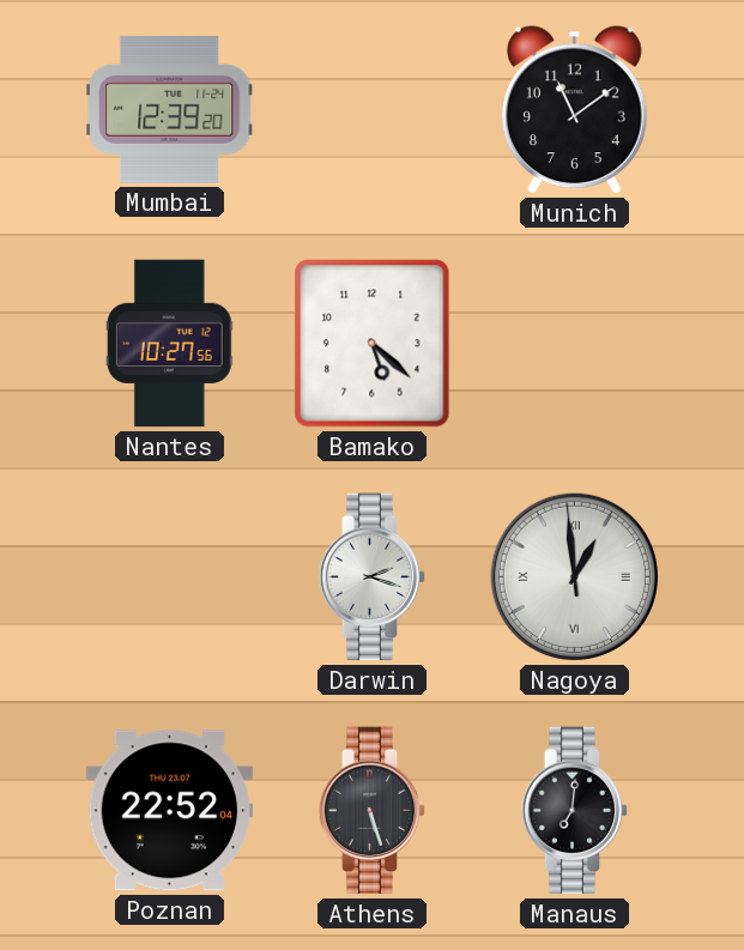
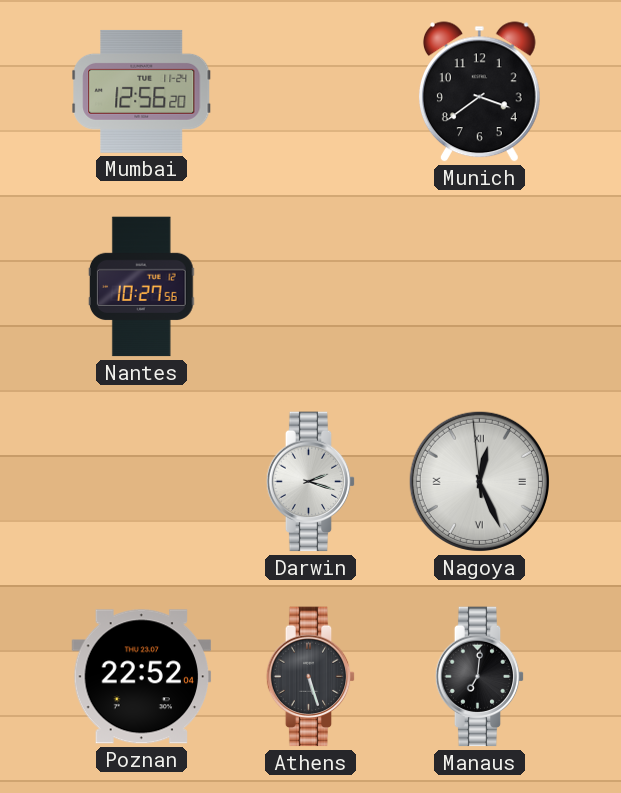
Mumbai: 12:39 -> 12:56 (142, 91)
Munich: 11:09 -> 3:39 (479, 92)
Bamako: 5:22 -> none (373, 344)
Nagoya: 12:58 -> 12:25 (479, 481)
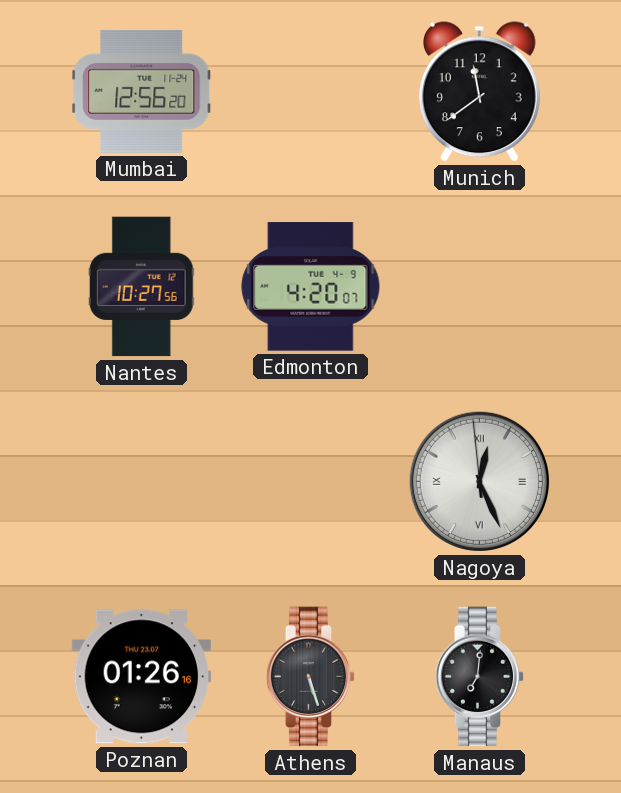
Munich: 3:39 -> 11:39 (479, 92)
Edmonton: none -> 4:20 (311, 287)
Darwin: 2:18 -> none (311, 482)
Poznan: 22:52 -> 01:26 (142, 677)
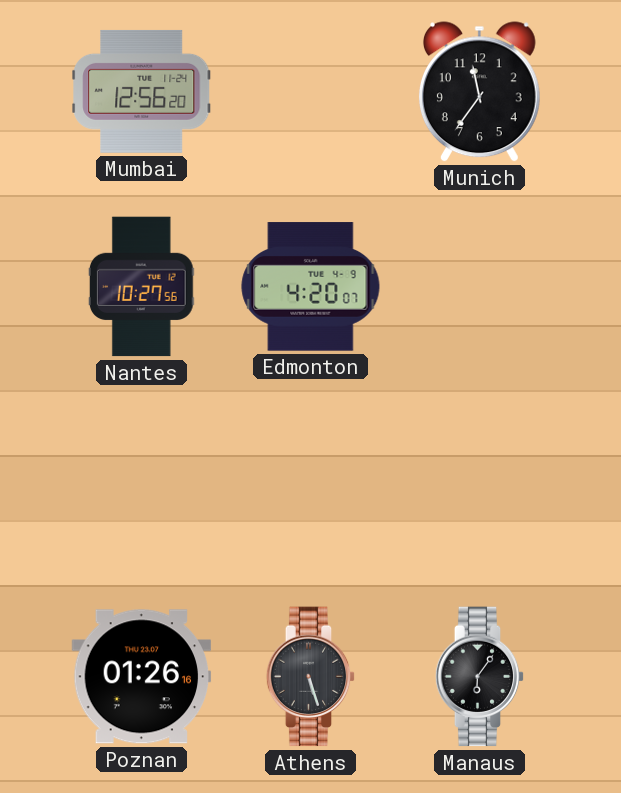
Munich: 11:39 -> 11:36 (479, 92)
Nagoya: 12:25 -> none (479, 481)
Manaus: 7:01 -> 6:06 (480, 677)
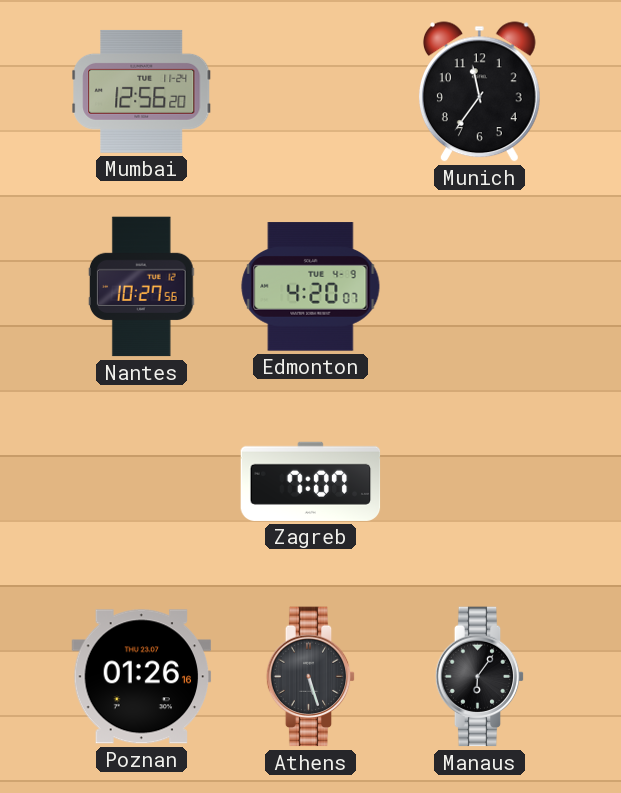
Zagreb: none -> 7:07 (311, 481)
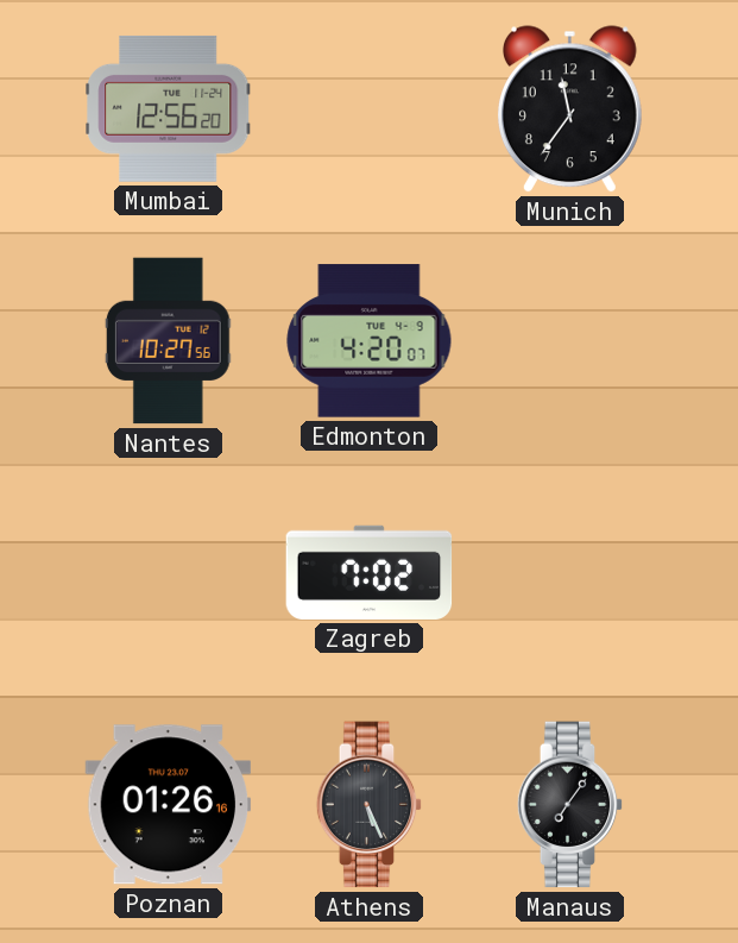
Zagreb: 7:07 -> 7:02 (370, 572)
Athens: 5:27 -> 5:26 (370, 805)
Manaus: 6:06 -> 7:06 (570, 805)
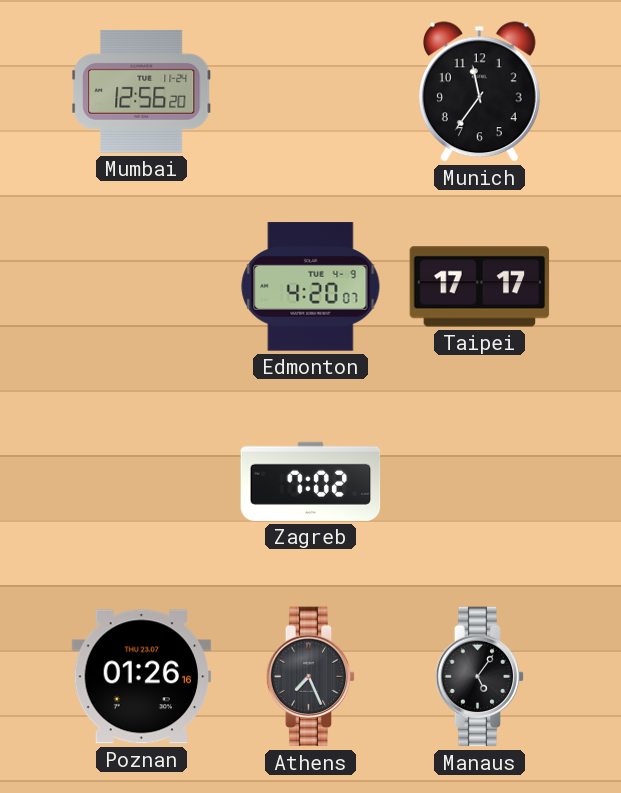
Nantes: 10:27 -> none (168, 341)
Taipei: none -> 17:17 (480, 287)
Athens: 5:26 -> 7:26 (311, 677)
Manaus: 7:06 -> 5:06 (480, 677)
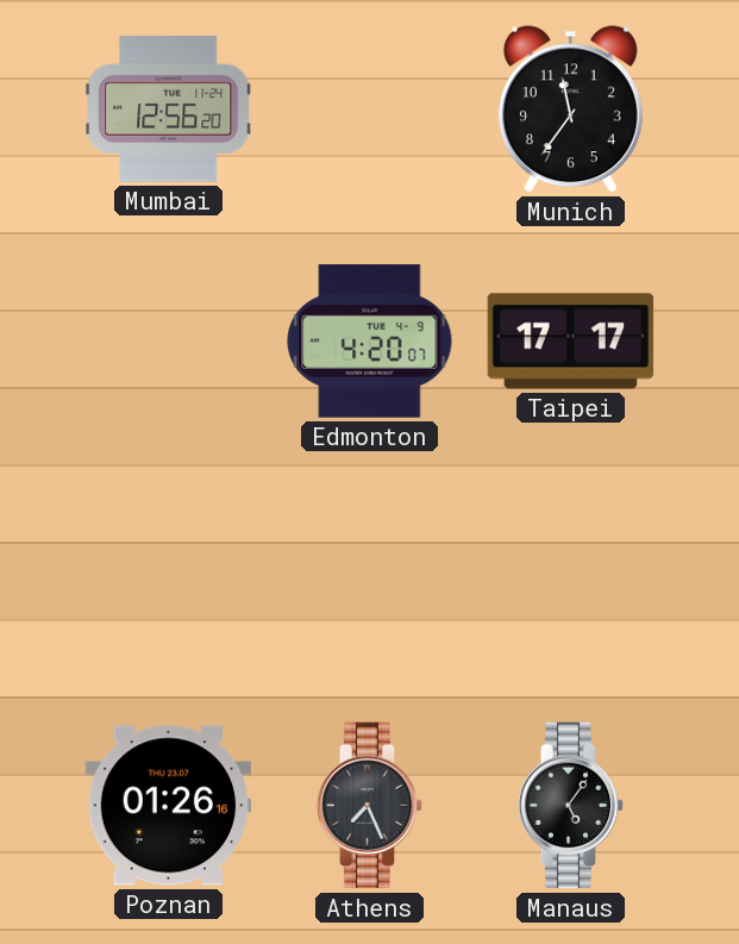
Zagreb: 7:02 -> none (311, 481)
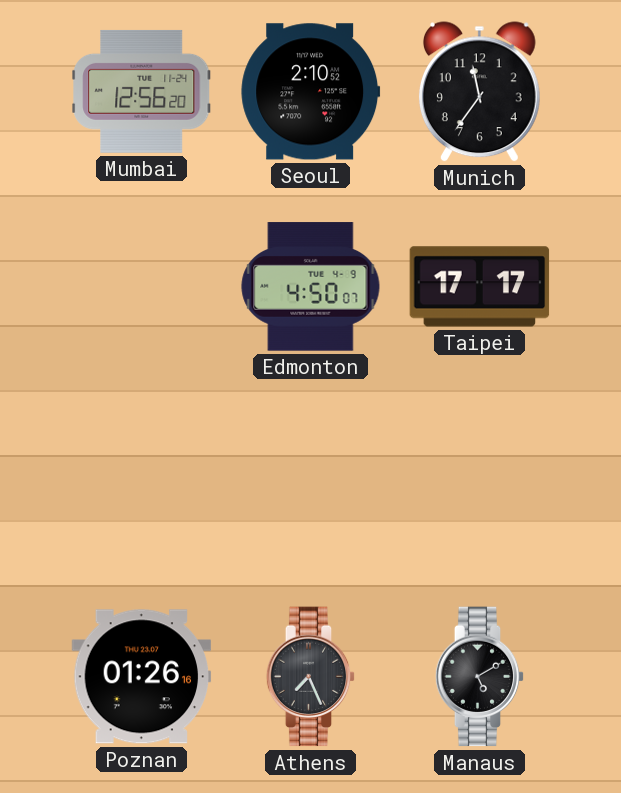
Seoul: none -> 2:10 (311, 92)
Edmonton: 4:20 -> 4:50 (311, 287)
Manaus: 5:06 -> 5:10 (480, 677)
